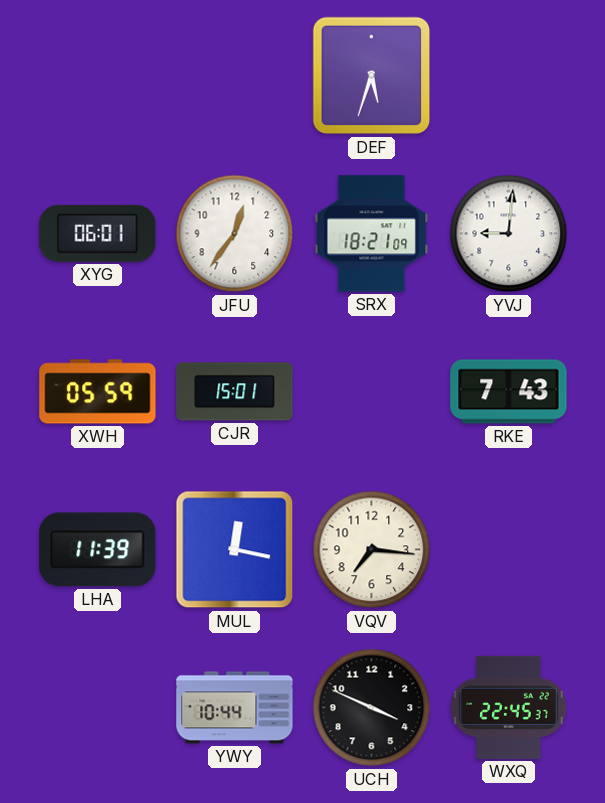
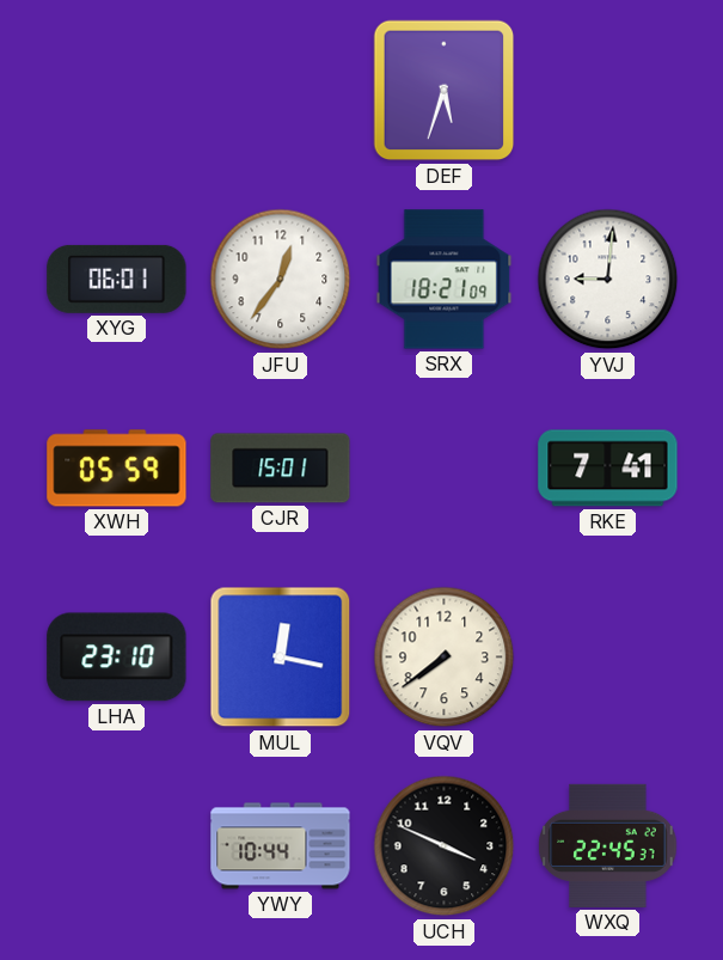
RKE: 7:43 -> 7:41 (608, 469)
LHA: 11:39 -> 23:10 (117, 658)
VQV: 7:16 -> 7:39 (445, 658)
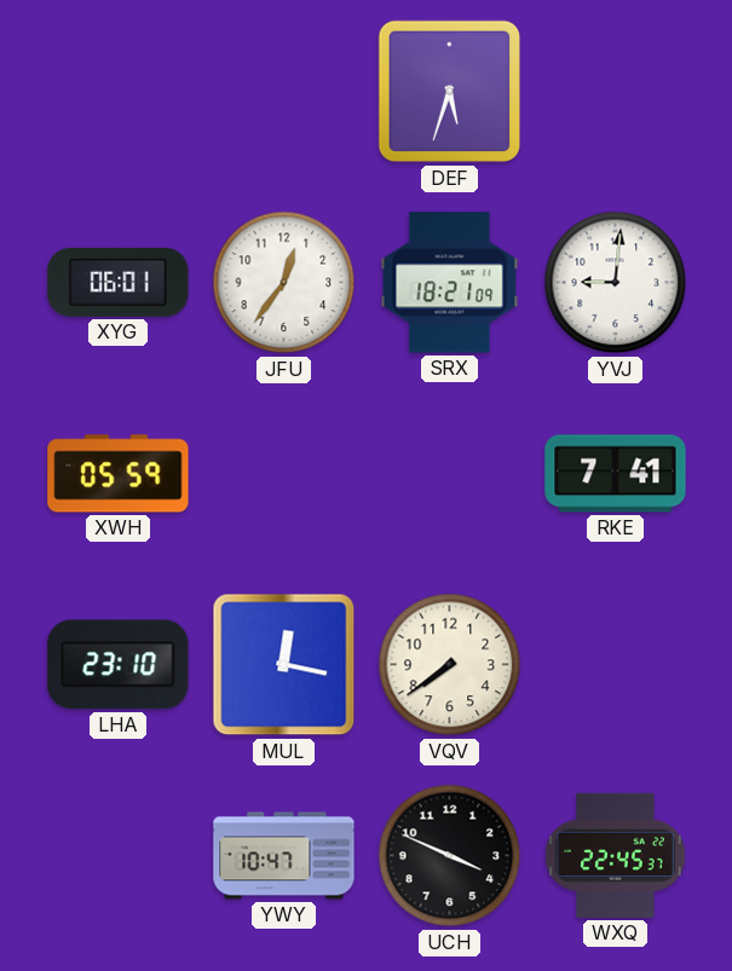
CJR: 15:01 -> none (281, 469)
YWY: 10:44 -> 10:47 (284, 856)
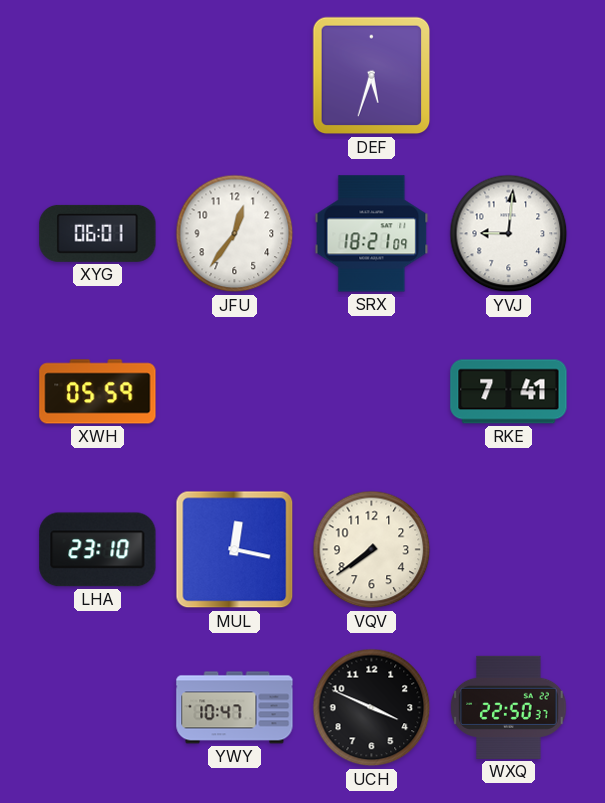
WXQ: 22:45 -> 22:50 (509, 707)
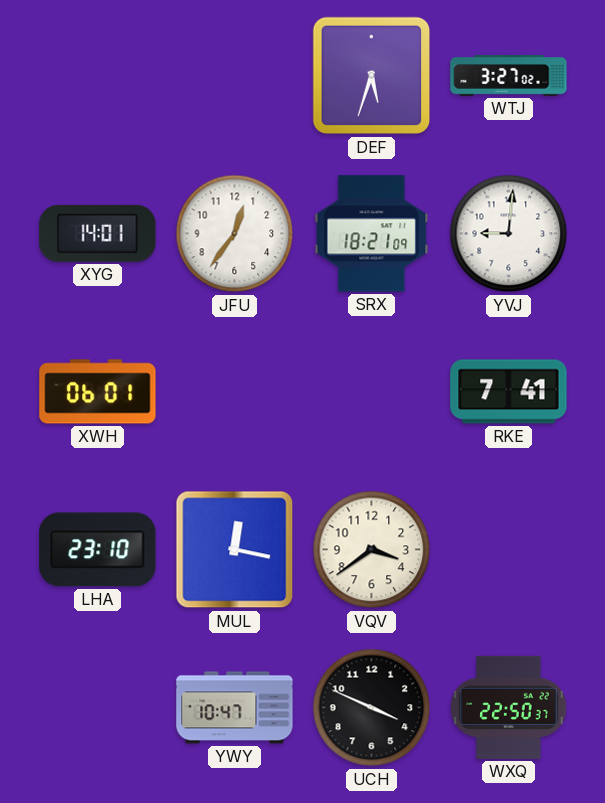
WTJ: none -> 3:27 (509, 76)
XYG: 06:01 -> 14:01 (98, 233)
XWH: 05:59 -> 06:01 (98, 392)
VQV: 7:39 -> 3:39 (372, 550)
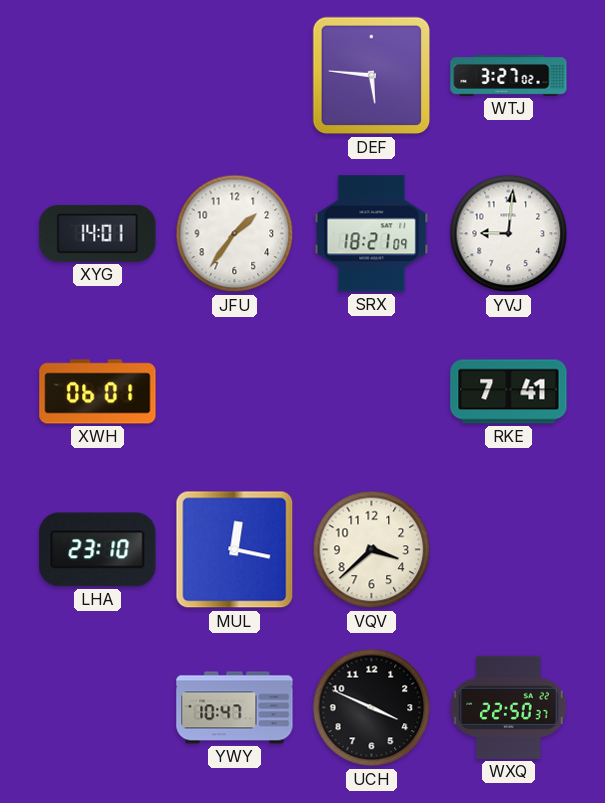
DEF: 5:33 -> 5:46 (372, 76)
JFU: 12:36 -> 1:36 (235, 234)
VQV: 3:39 -> 3:38 (372, 550)
